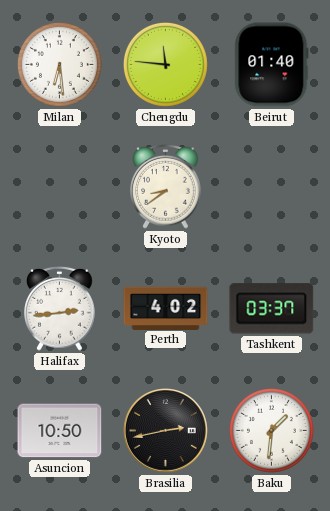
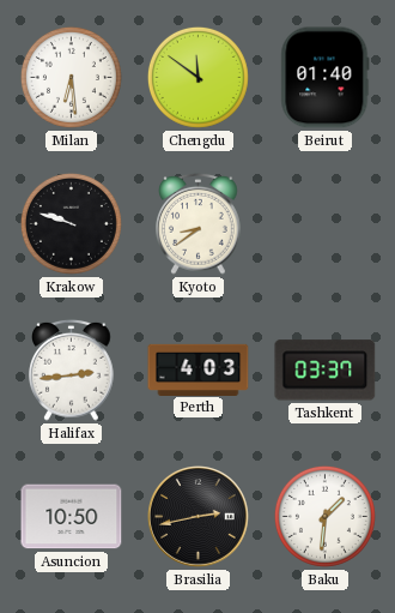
Chengdu: 11:46 -> 11:51 (197, 77)
Krakow: none -> 9:48 (71, 223)
Perth: 4:02 -> 4:03 (199, 369)
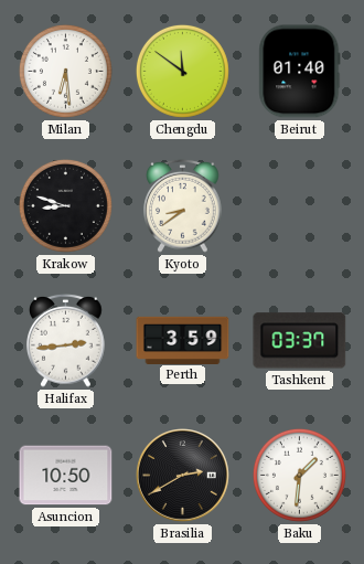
Krakow: 9:48 -> 8:48 (65, 205)
Perth: 4:03 -> 3:59 (183, 340)
Brasilia: 2:43 -> 2:40 (183, 476)
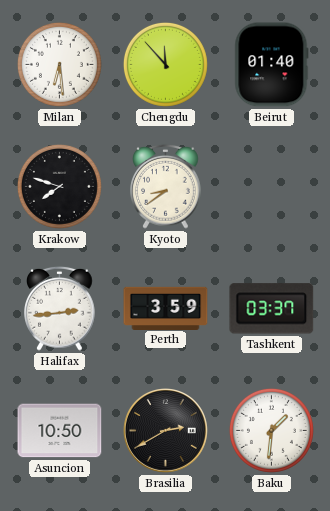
Chengdu: 11:51 -> 11:53 (165, 64)
Krakow: 8:48 -> 7:48 (59, 186)
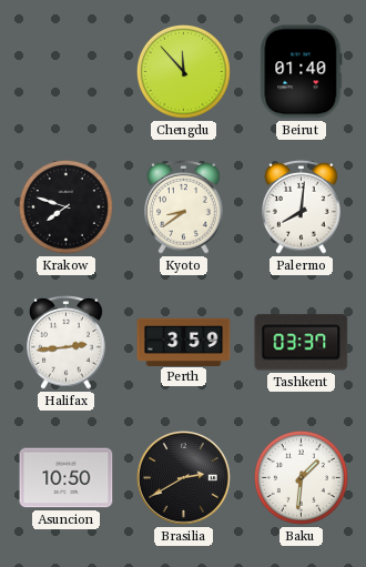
Milan: 6:29 -> none (59, 64)
Palermo: none -> 8:01 (302, 206)
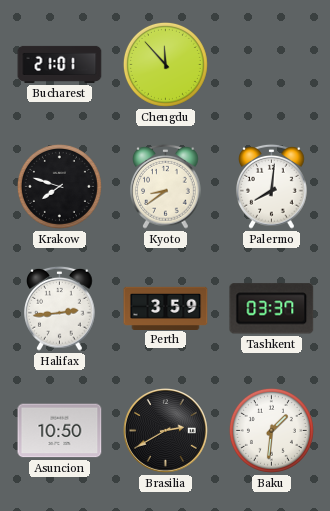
Bucharest: none -> 21:01 (60, 64)
Beirut: 01:40 -> none (302, 72)
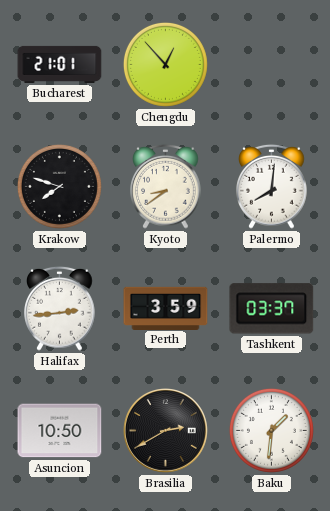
Chengdu: 11:53 -> 12:53 (165, 64)
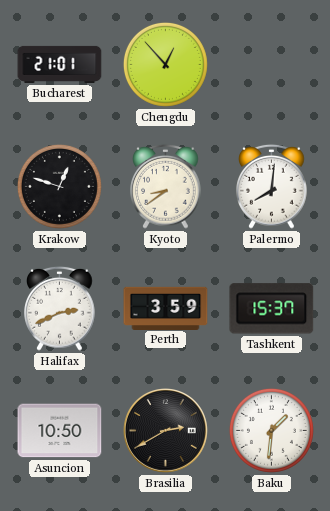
Krakow: 7:48 -> 12:48 (59, 186)
Halifax: 2:44 -> 2:41 (60, 308)
Tashkent: 03:37 -> 15:37 (272, 309)
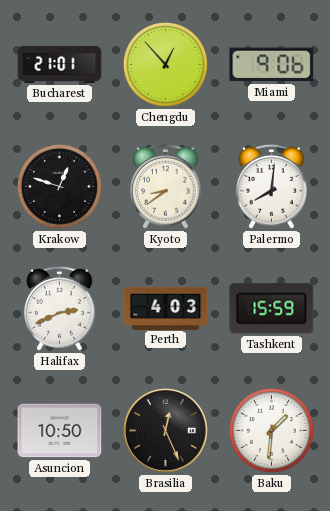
Miami: none -> 9:06 (272, 65)
Perth: 3:59 -> 4:03 (166, 308)
Tashkent: 15:37 -> 15:59 (272, 309)
Brasilia: 2:40 -> 12:26 (166, 431)
